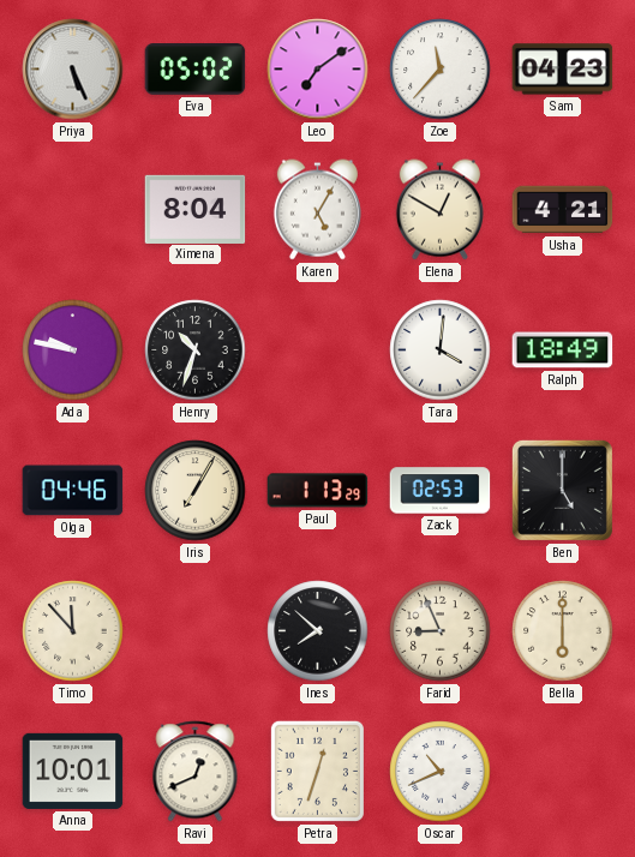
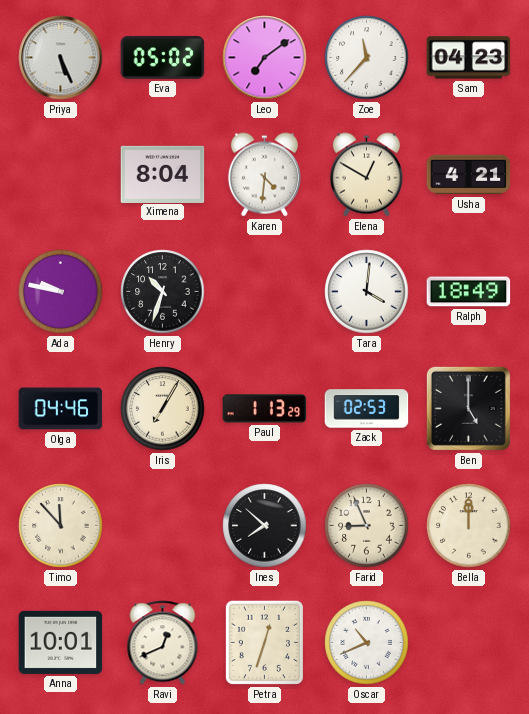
Karen: 5:05 -> 4:31 (264, 175)
Bella: 6:00 -> 12:00 (469, 526)
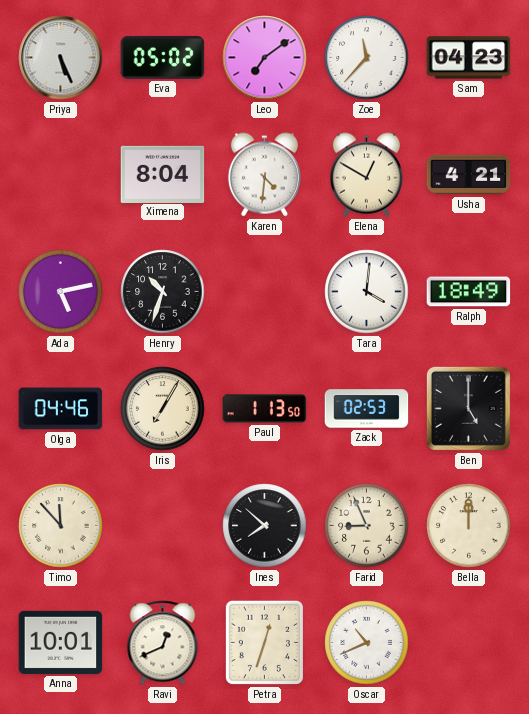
Ada: 9:47 -> 5:13 (61, 292)
Paul: 1:13:29 -> 1:13:50 (265, 409)
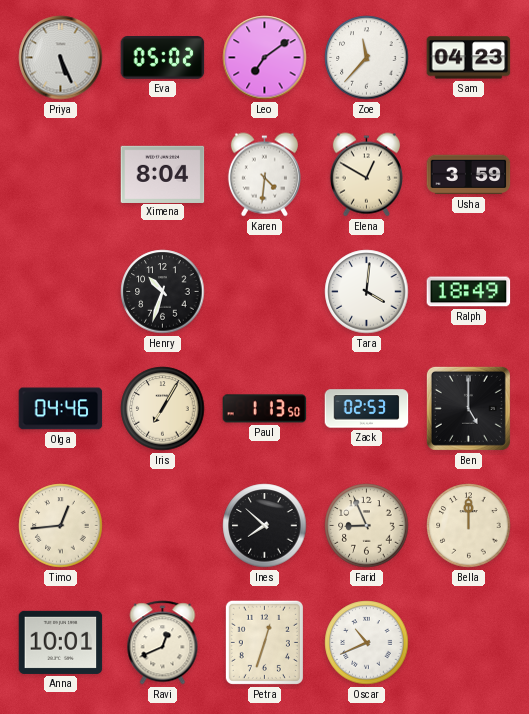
Usha: 4:21 -> 3:59 (469, 175)
Ada: 5:13 -> none (61, 292)
Timo: 11:53 -> 12:44 (61, 526)
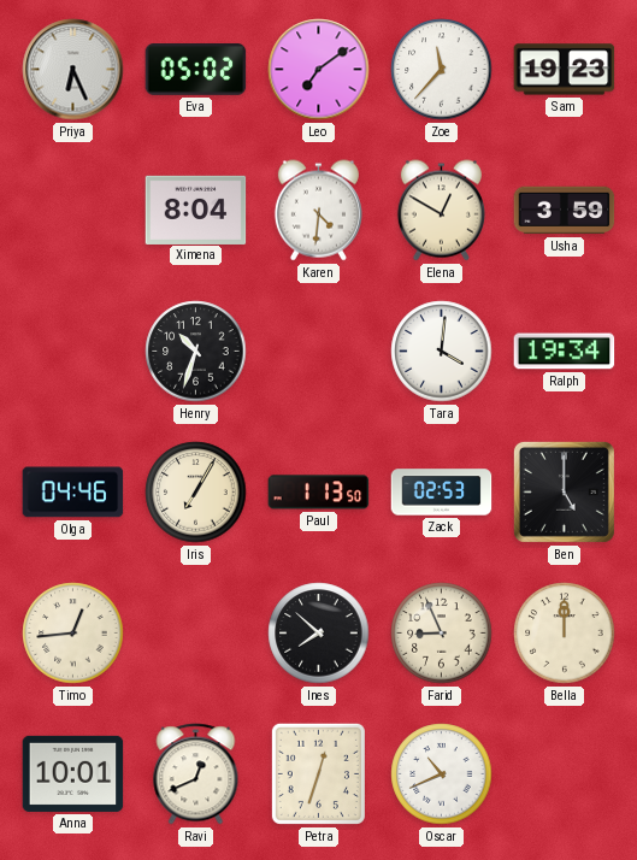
Priya: 5:26 -> 6:26 (73, 70)
Sam: 04:23 -> 19:23 (565, 70)
Ralph: 18:49 -> 19:34 (565, 352)
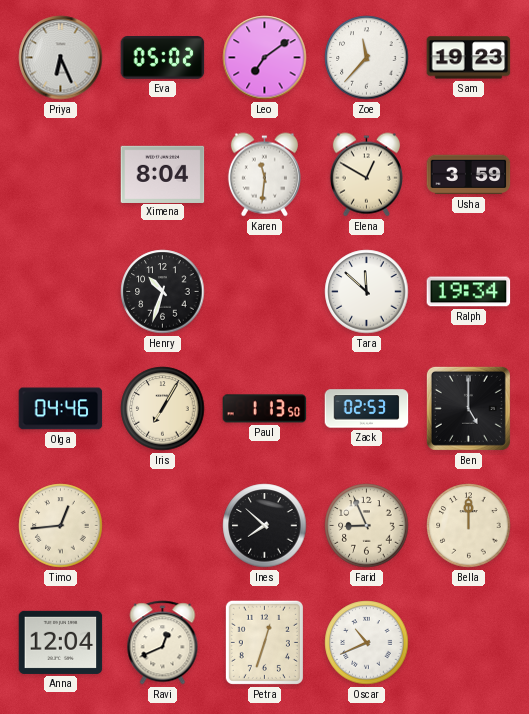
Karen: 4:31 -> 11:31 (264, 175)
Tara: 4:01 -> 11:52 (367, 292)
Anna: 10:01 -> 12:04 (61, 642)
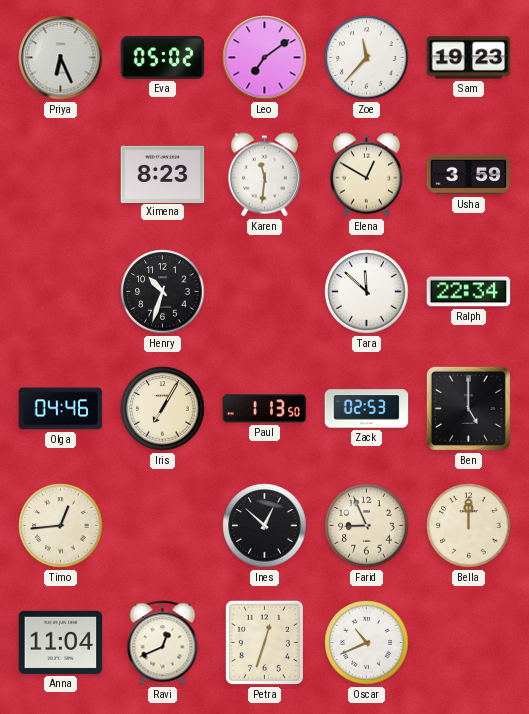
Ximena: 8:04 -> 8:23 (163, 174)
Ralph: 19:34 -> 22:34 (469, 292)
Ines: 7:52 -> 12:52 (265, 526)
Anna: 12:04 -> 11:04 (61, 642)
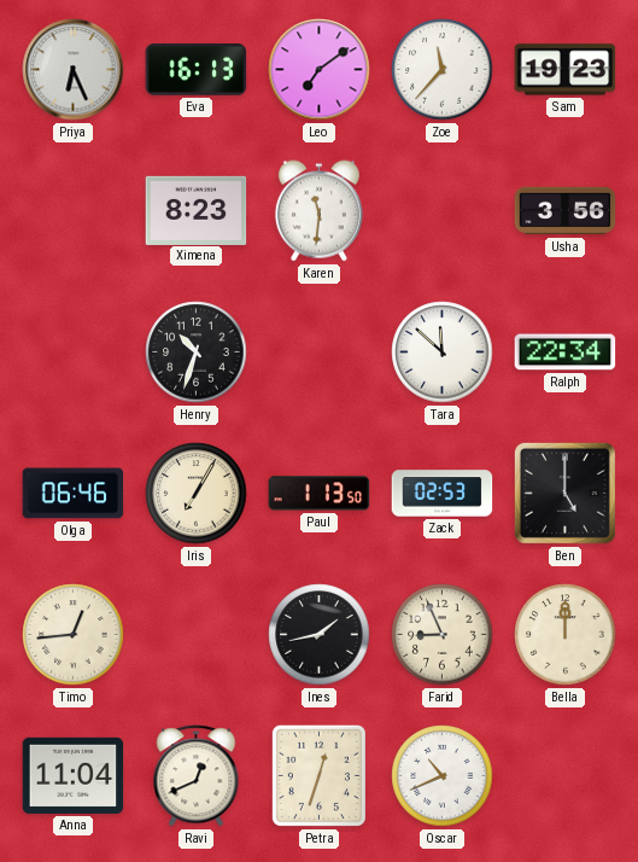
Eva: 05:02 -> 16:13 (197, 70)
Elena: 12:50 -> none (366, 175)
Usha: 3:59 -> 3:56 (566, 211)
Olga: 04:46 -> 06:46 (74, 494)
Ines: 12:52 -> 1:43 (320, 635)
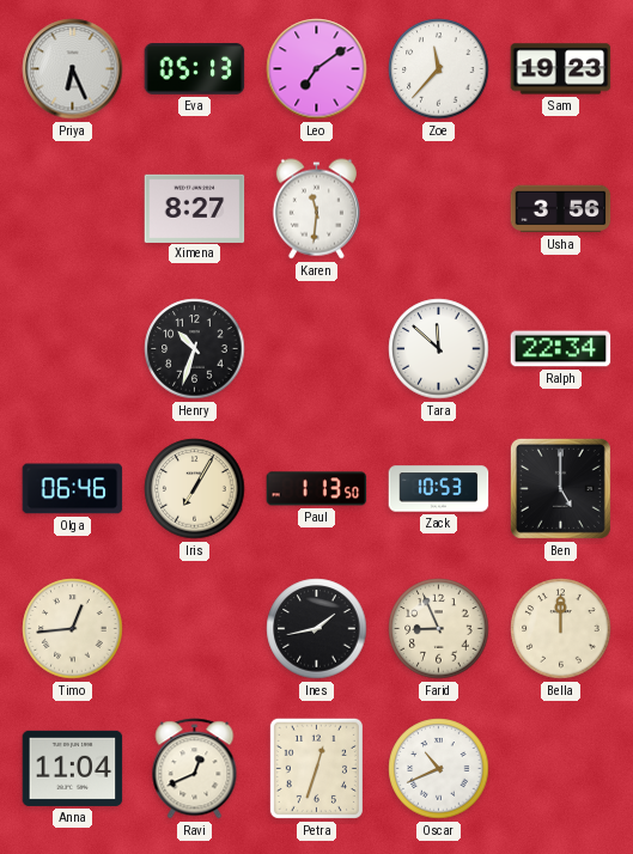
Eva: 16:13 -> 05:13 (195, 69)
Ximena: 8:23 -> 8:27 (195, 208)
Zack: 02:53 -> 10:53 (439, 489)
